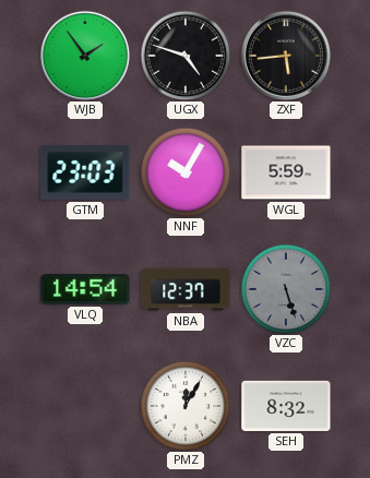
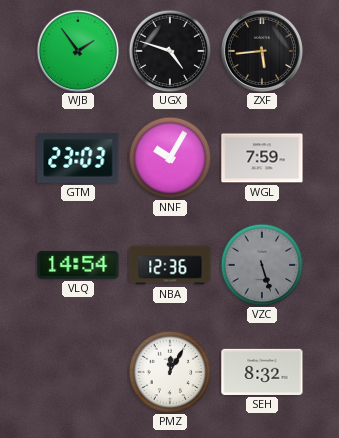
WGL: 5:59 -> 7:59 (262, 158)
NBA: 12:37 -> 12:36 (170, 265)
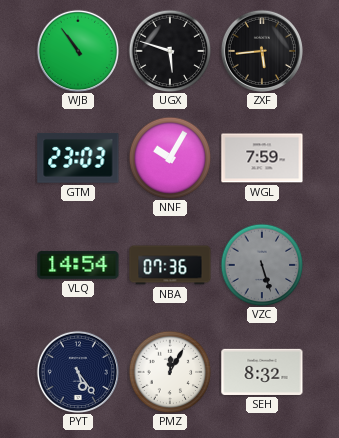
WJB: 1:54 -> 10:54 (77, 50)
UGX: 4:48 -> 5:48 (170, 51)
NBA: 12:36 -> 07:36 (170, 265)
PYT: none -> 5:24 (77, 371)
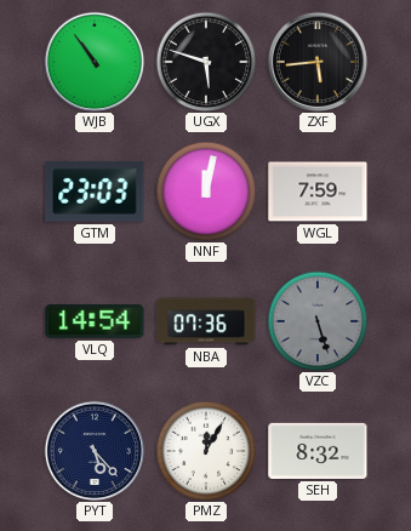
NNF: 10:05 -> 12:02 (206, 192)
PYT: 5:24 -> 5:23 (93, 450)
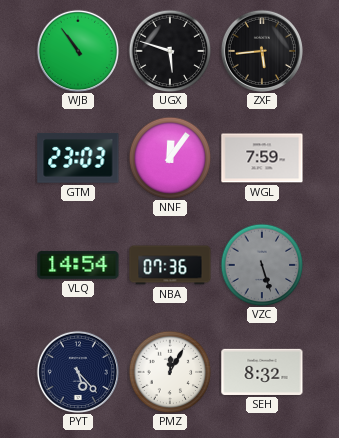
NNF: 12:02 -> 12:06 (170, 158)
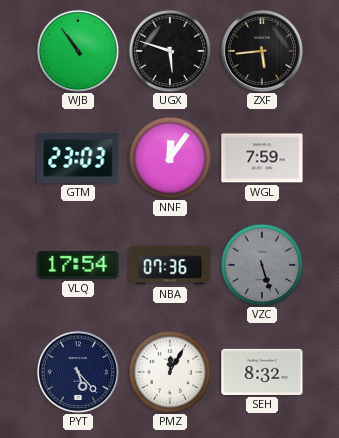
VLQ: 14:54 -> 17:54 (78, 265)
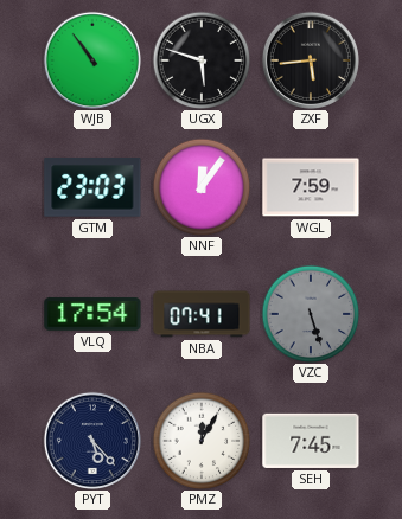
NBA: 07:36 -> 07:41 (202, 314)
SEH: 8:32 -> 7:45 (311, 441)
